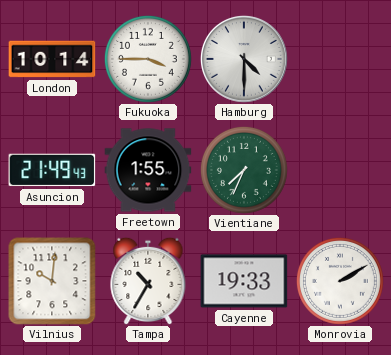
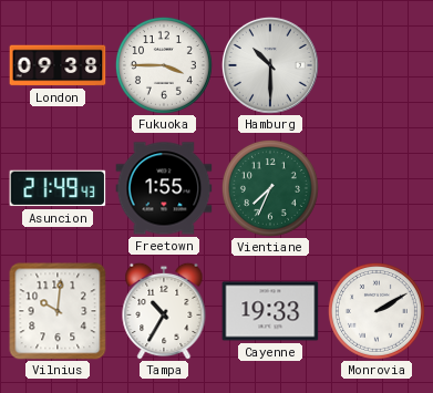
London: 10:14 -> 09:38 (58, 65)
Hamburg: 4:30 -> 10:30 (270, 65)
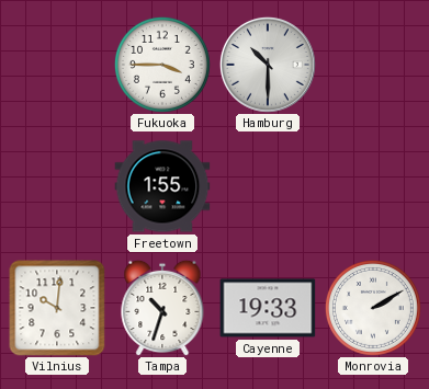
London: 09:38 -> none (58, 65)
Asuncion: 21:49 -> none (58, 188)
Vientiane: 7:34 -> none (270, 188)
Tampa: 10:35 -> 10:33 (162, 308)
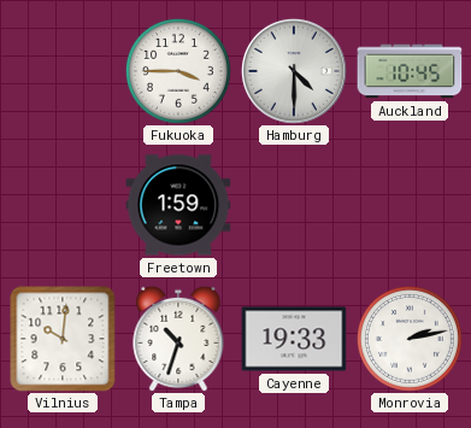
Hamburg: 10:30 -> 4:30 (294, 71)
Auckland: none -> 10:45 (410, 71)
Freetown: 1:55 -> 1:59 (178, 205)
Monrovia: 2:10 -> 2:13 (410, 339)
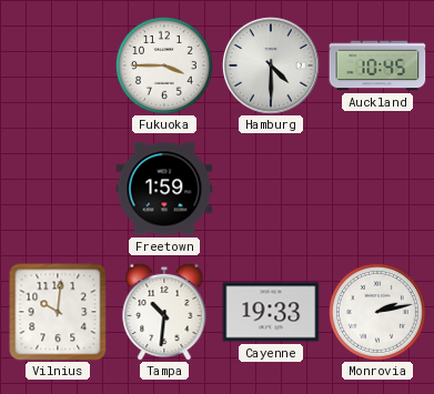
Tampa: 10:33 -> 10:31 (164, 312)
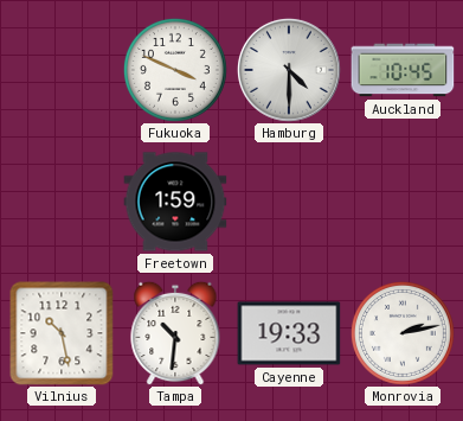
Fukuoka: 3:45 -> 3:49 (175, 70)
Vilnius: 10:01 -> 10:28 (62, 333)
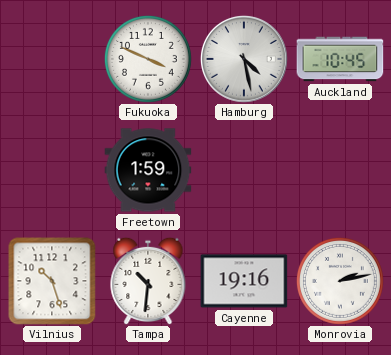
Hamburg: 4:30 -> 4:28 (244, 59)
Vilnius: 10:28 -> 10:27 (52, 281)
Cayenne: 19:33 -> 19:16 (244, 281)
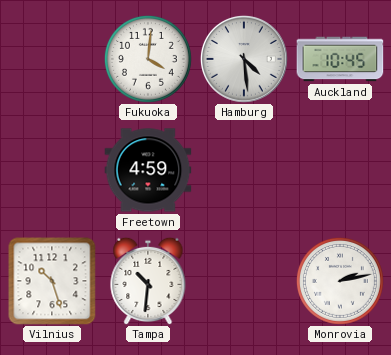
Fukuoka: 3:49 -> 4:01 (148, 59)
Hamburg: 4:28 -> 4:29 (244, 59)
Freetown: 1:59 -> 4:59 (148, 170)
Cayenne: 19:16 -> none (244, 281)
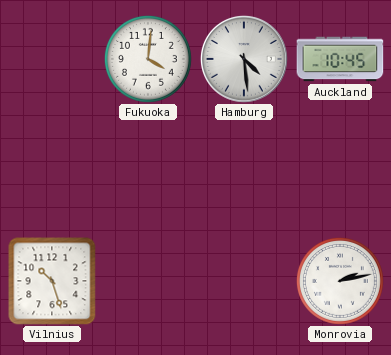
Freetown: 4:59 -> none (148, 170)
Tampa: 10:31 -> none (148, 281)
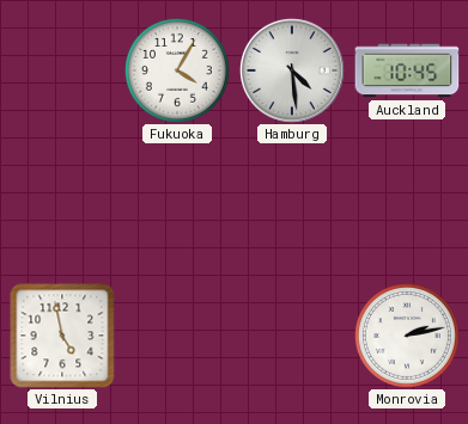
Fukuoka: 4:01 -> 4:05 (177, 70)
Vilnius: 10:27 -> 4:58 (62, 336)
